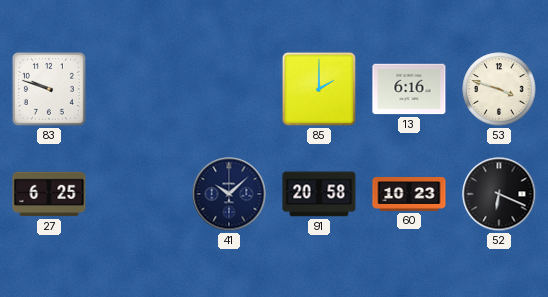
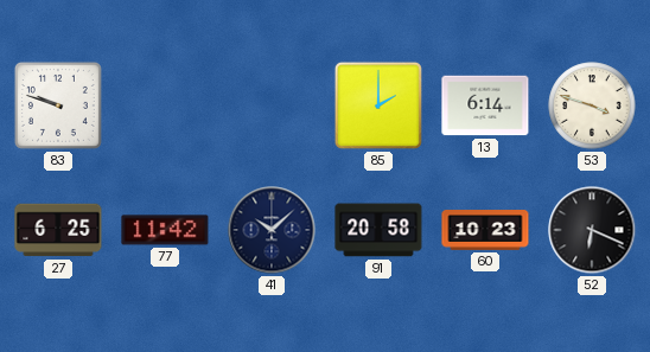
13: 6:16 -> 6:14 (485, 105)
77: none -> 11:42 (165, 230)
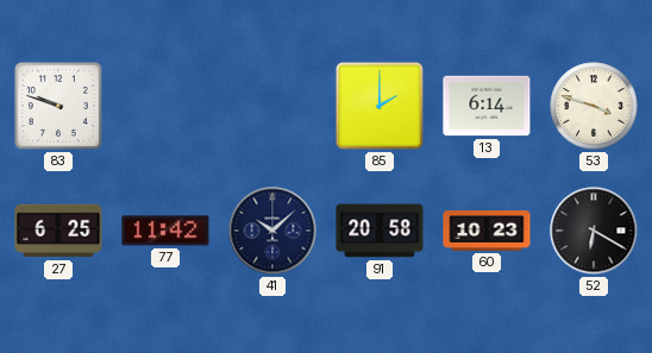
52: 6:19 -> 6:20 (594, 231)
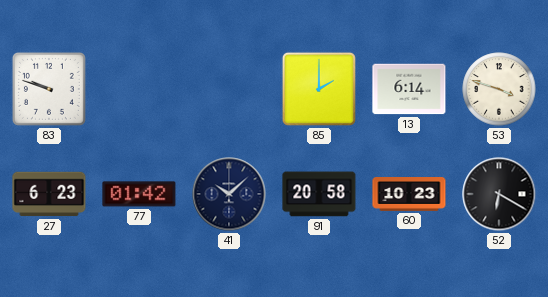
27: 6:25 -> 6:23 (49, 194)
77: 11:42 -> 01:42 (139, 194)
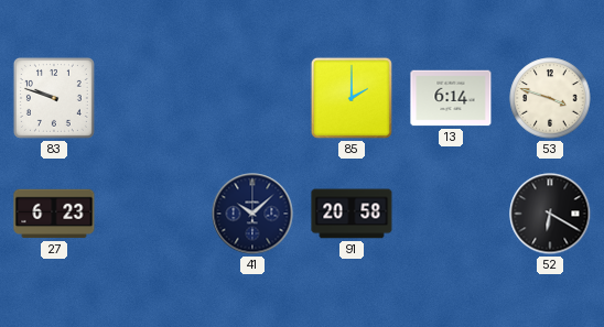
77: 01:42 -> none (139, 194)
60: 10:23 -> none (409, 195)
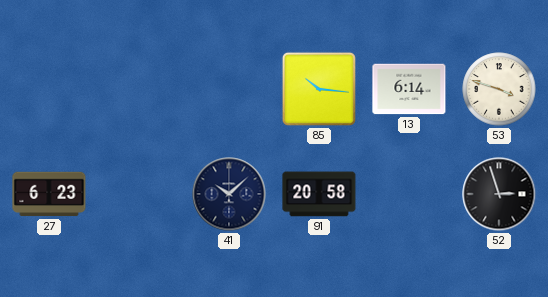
83: 9:48 -> none (54, 98)
85: 2:00 -> 10:16 (319, 89)
52: 6:20 -> 2:57 (499, 194)
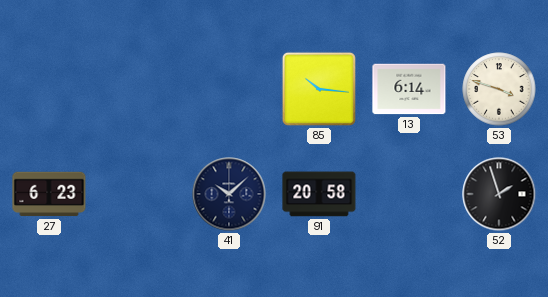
52: 2:57 -> 1:57 (499, 194)
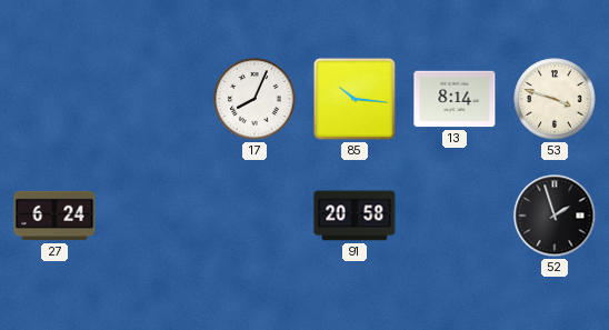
17: none -> 8:04 (254, 99)
13: 6:14 -> 8:14 (455, 99)
27: 6:23 -> 6:24 (54, 216)
41: 10:08 -> none (229, 194)
